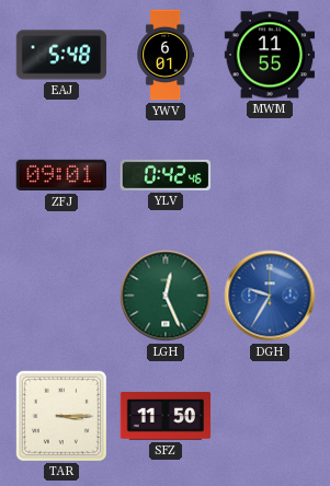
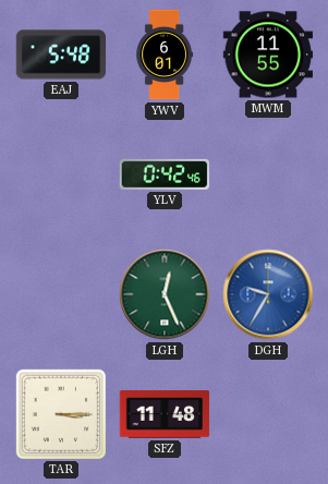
ZFJ: 09:01 -> none (61, 175)
SFZ: 11:50 -> 11:48 (165, 414)
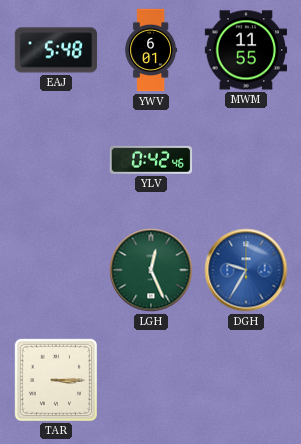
SFZ: 11:48 -> none (165, 414)
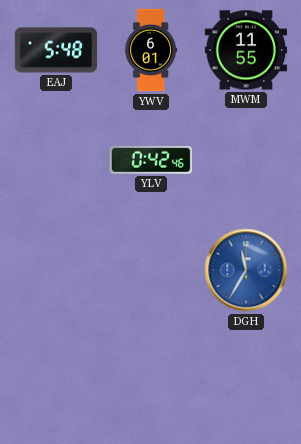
LGH: 12:26 -> none (151, 270)
DGH: 9:35 -> 11:35 (246, 270)
TAR: 3:15 -> none (55, 379)
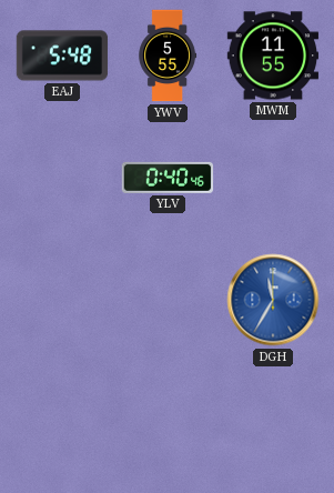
YWV: 6:01 -> 5:55 (168, 56)
YLV: 0:42 -> 0:40 (168, 178)
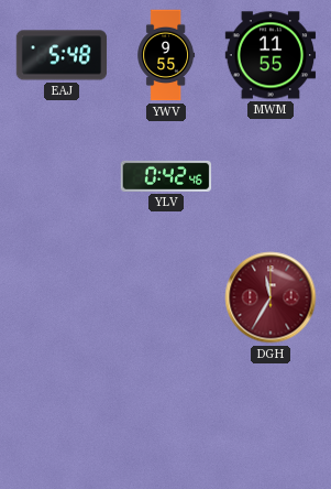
YWV: 5:55 -> 9:55 (166, 55)
YLV: 0:40 -> 0:42 (166, 176)
DGH dial: blue -> burgundy (271, 297)
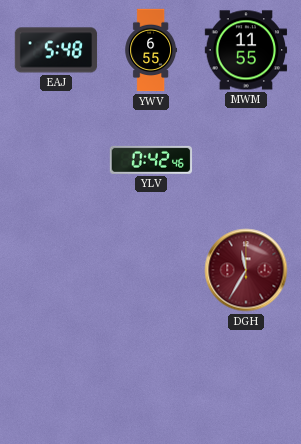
YWV: 9:55 -> 6:55 (151, 50)
